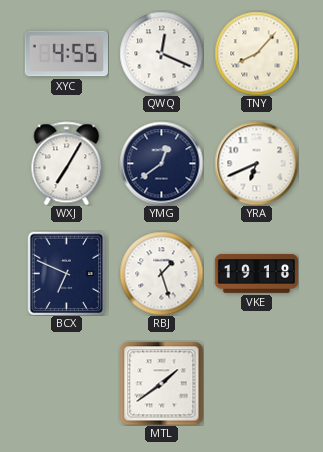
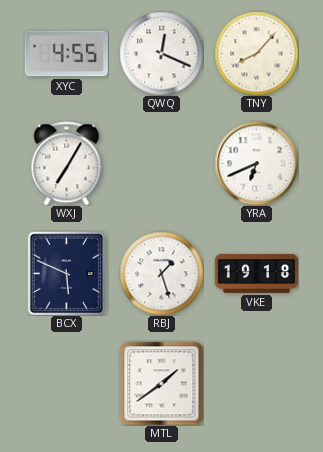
YMG: 12:39 -> none (161, 163)
BCX: 6:49 -> 5:49 (67, 273)
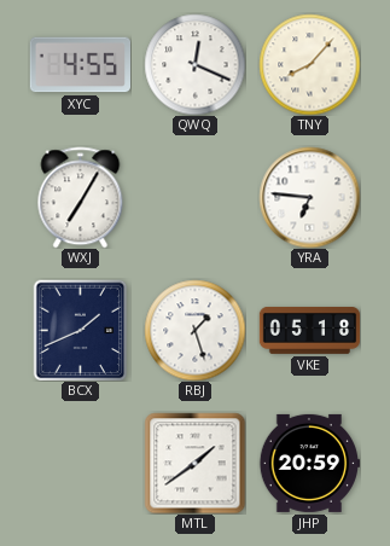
YRA: 6:41 -> 6:46 (309, 197)
BCX: 5:49 -> 1:41 (81, 330)
VKE: 19:18 -> 05:18 (309, 331)
JHP: none -> 20:59 (309, 463)
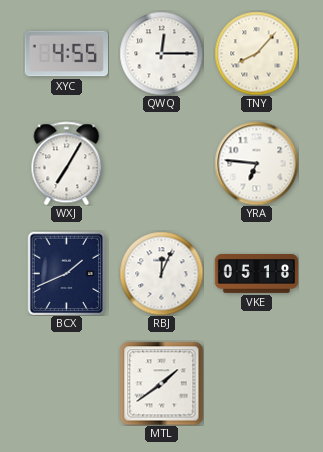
QWQ: 12:19 -> 12:15 (161, 53)
RBJ: 1:27 -> 12:04 (161, 273)
JHP: 20:59 -> none (309, 463)
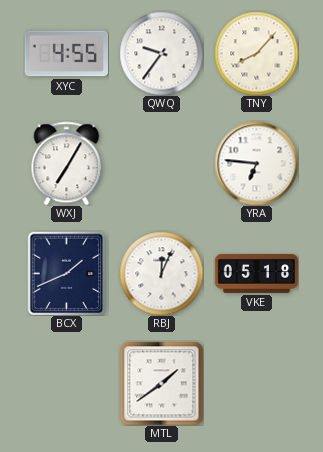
QWQ: 12:15 -> 9:36 (161, 53)
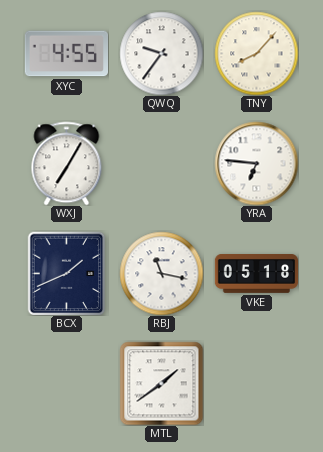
RBJ: 12:04 -> 11:17 (161, 273)
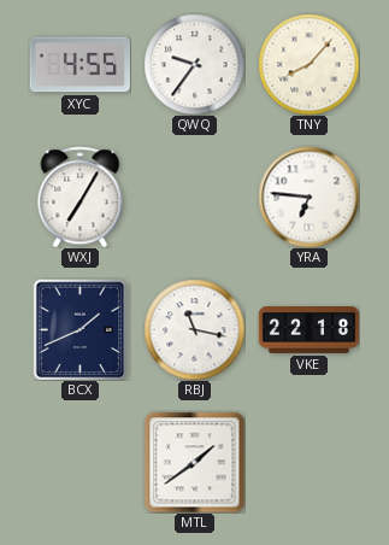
VKE: 05:18 -> 22:18 (308, 330)
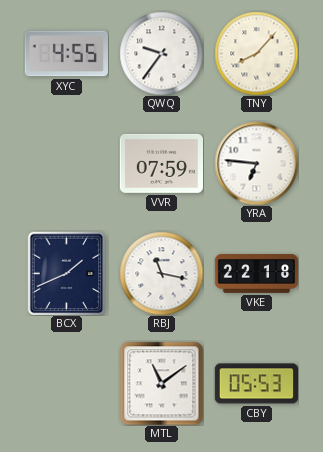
WXJ: 7:05 -> none (81, 197)
VVR: none -> 07:59 (161, 163)
MTL: 1:39 -> 11:09 (161, 383)
CBY: none -> 05:53 (256, 384)
